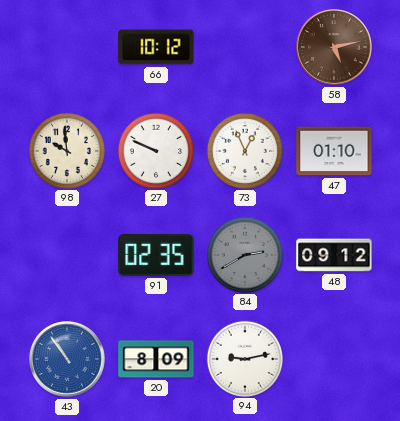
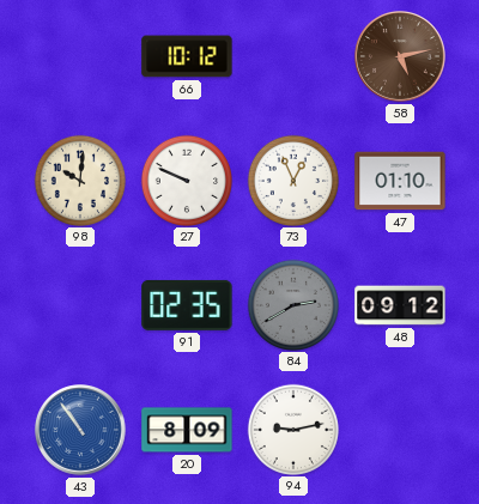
98: 9:59 -> 10:01 (79, 180)
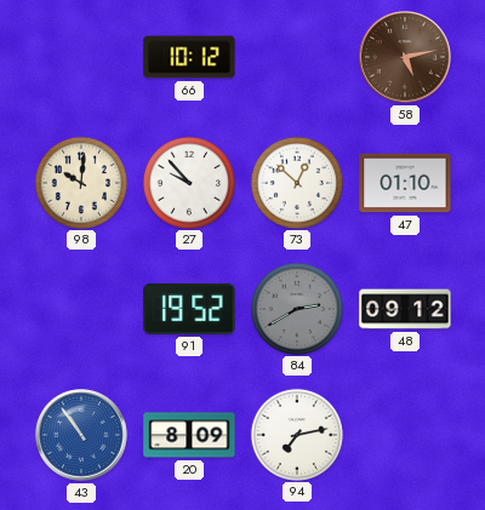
27: 9:49 -> 9:53 (188, 182)
73: 12:56 -> 12:52 (296, 182)
91: 02:35 -> 19:52 (189, 309)
94: 9:13 -> 7:13 (296, 434)
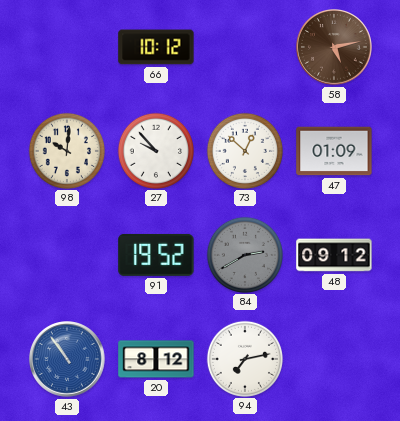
47: 01:10 -> 01:09 (334, 151)
20: 8:09 -> 8:12 (156, 359)
